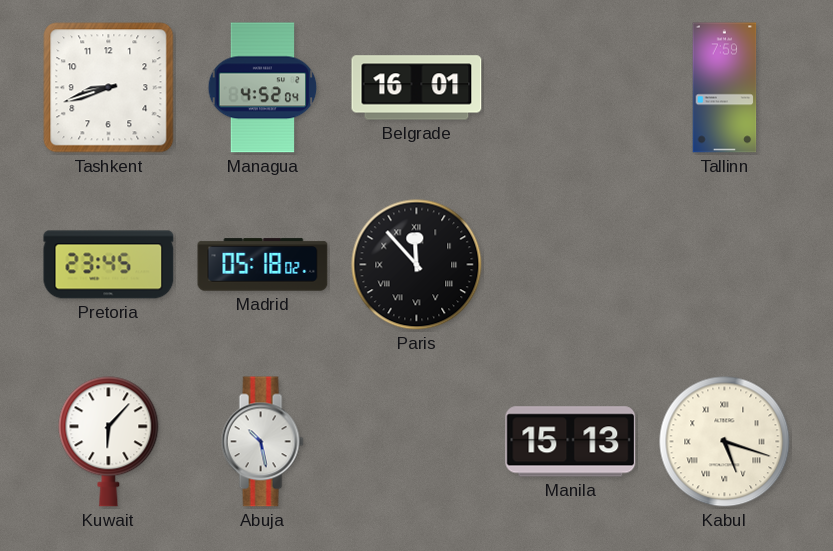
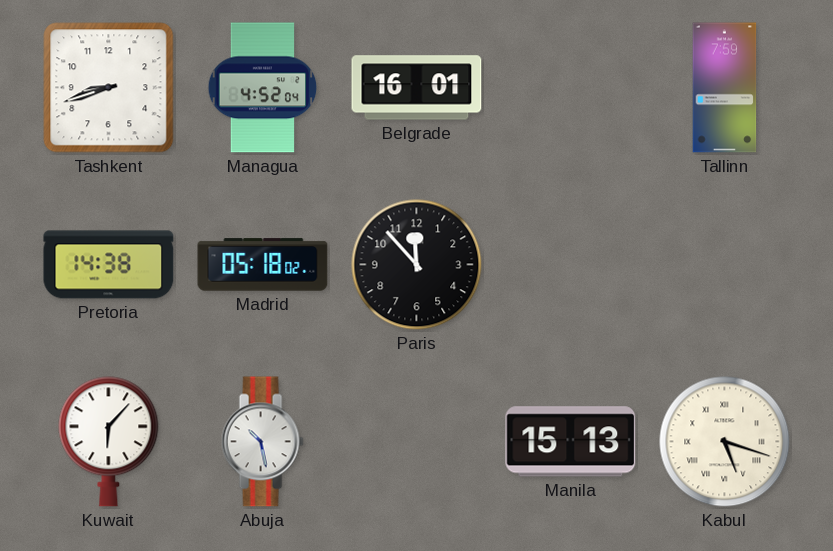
Pretoria: 23:45 -> 14:38 (109, 265)
Paris numerals: Roman -> Arabic (417, 265)
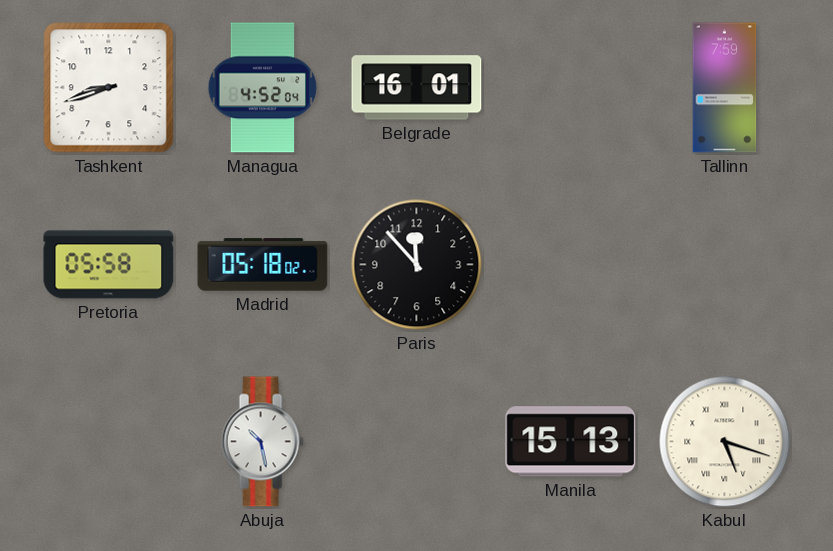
Pretoria: 14:38 -> 05:58 (109, 265)
Kuwait: 6:07 -> none (109, 442)
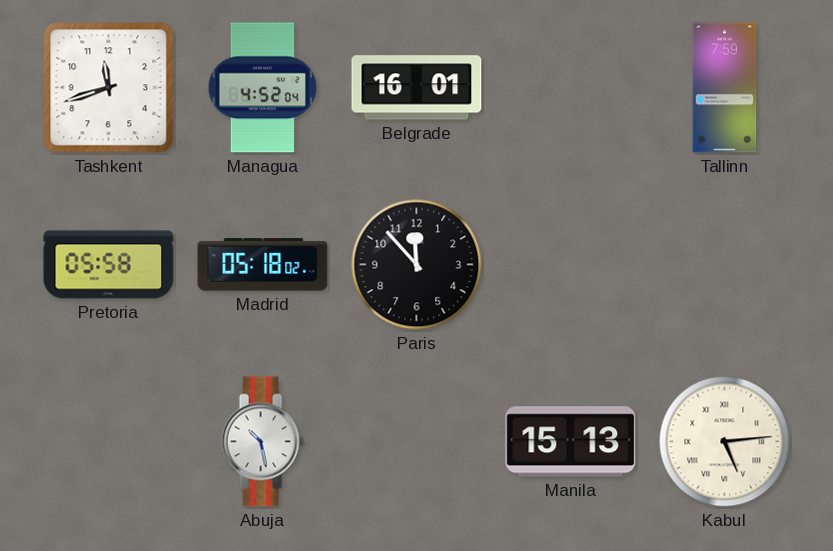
Tashkent: 8:42 -> 11:42 (109, 88)
Kabul: 5:18 -> 5:14 (725, 442)
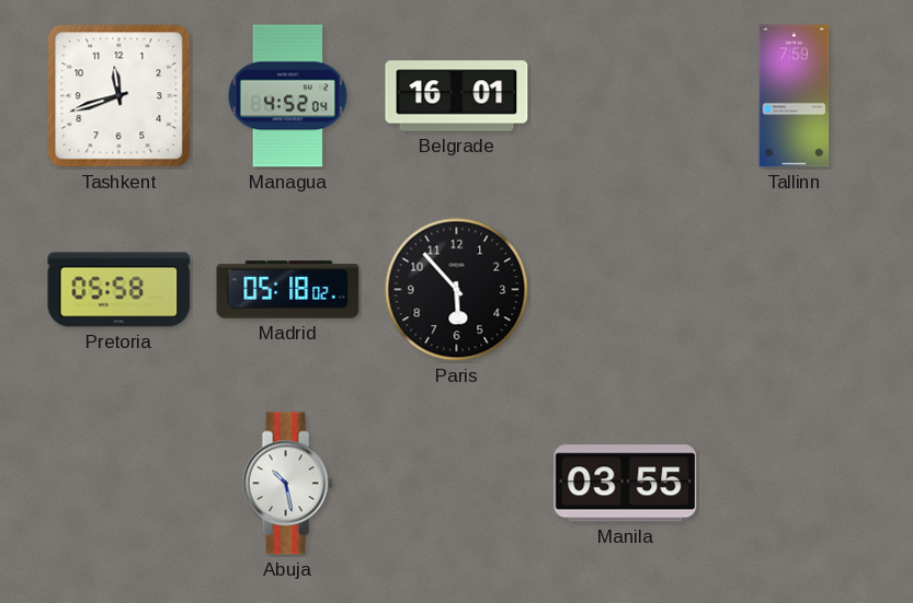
Paris: 11:53 -> 5:53 (457, 290)
Manila: 15:13 -> 03:55 (626, 484)
Kabul: 5:14 -> none (725, 442)
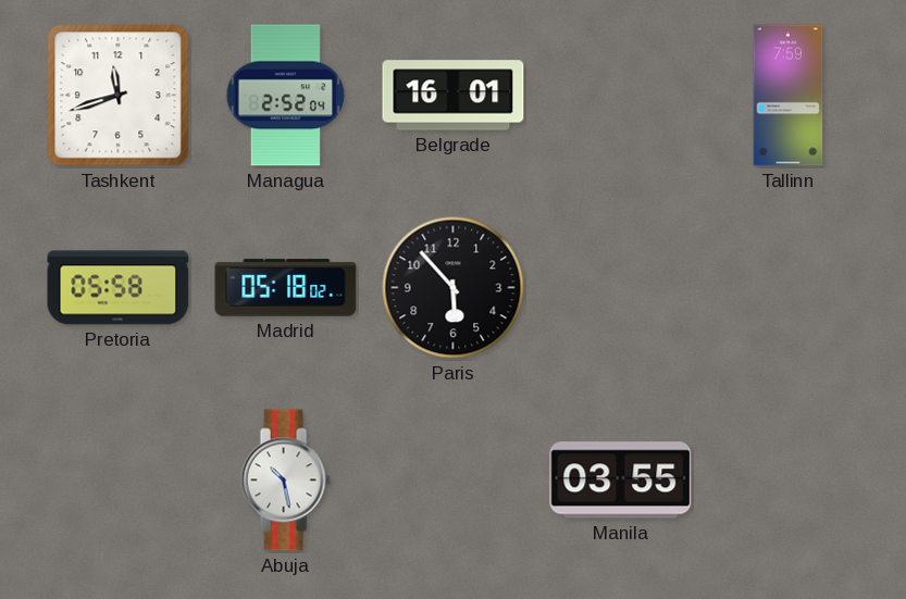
Managua: 4:52 -> 2:52 (286, 96)
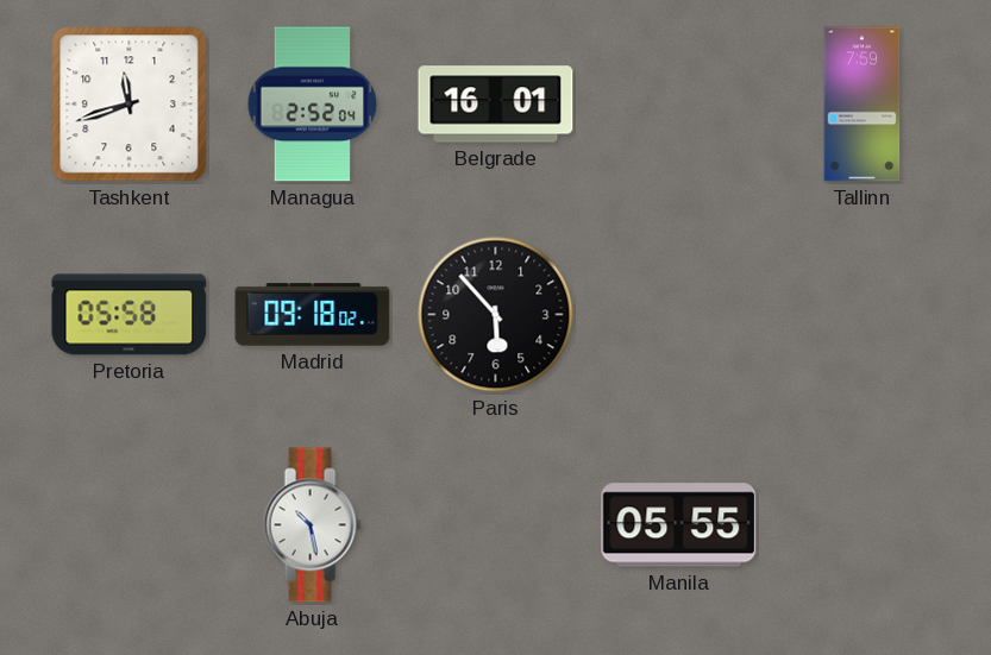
Madrid: 05:18 -> 09:18 (313, 315)
Manila: 03:55 -> 05:55 (679, 525)
